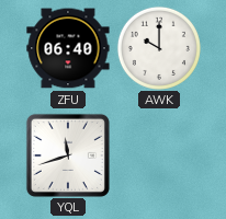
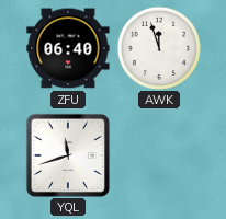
AWK: 10:00 -> 11:57 (159, 48)
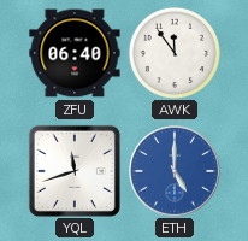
AWK: 11:57 -> 11:54 (175, 53)
ETH: none -> 5:00 (175, 171)
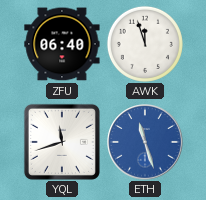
AWK: 11:54 -> 11:57 (145, 44)
ETH: 5:00 -> 11:27 (145, 142)
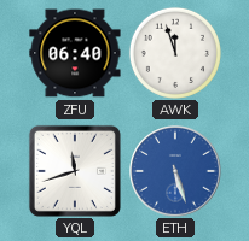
ETH: 11:27 -> 5:27 (175, 171)
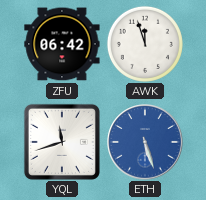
ZFU: 06:40 -> 06:42 (62, 44)
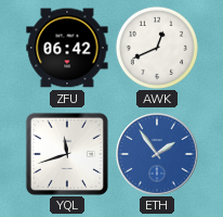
AWK: 11:57 -> 12:41 (157, 48)
ETH: 5:27 -> 1:54 (157, 154)
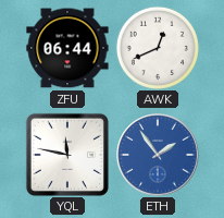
ZFU: 06:42 -> 06:44 (67, 48)
YQL: 11:42 -> 11:47 (67, 155)
